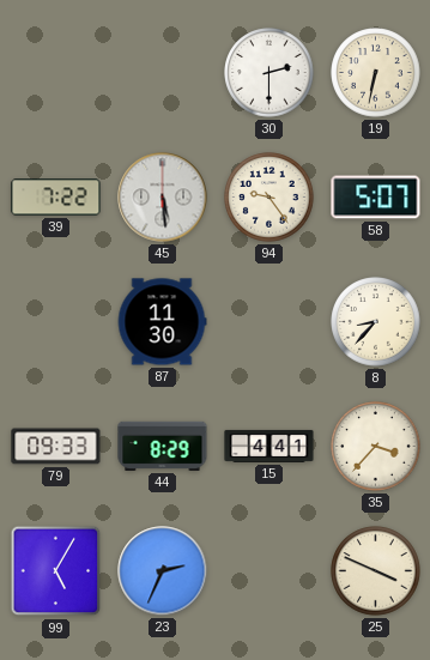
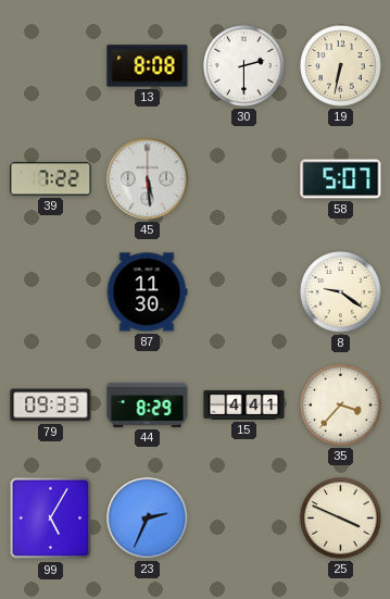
13: none -> 8:08 (148, 66)
94: 9:24 -> none (269, 198)
8: 8:37 -> 9:21 (341, 292)
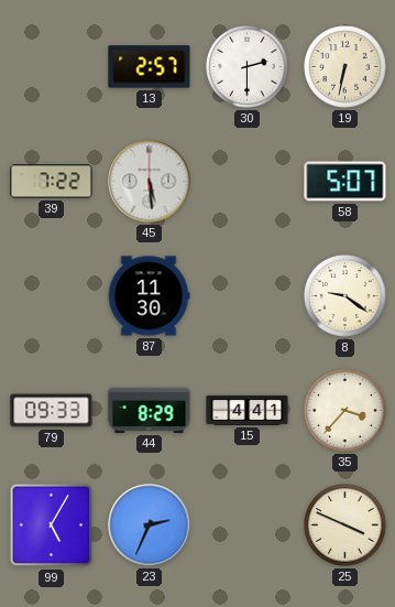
13: 8:08 -> 2:57 (150, 67)
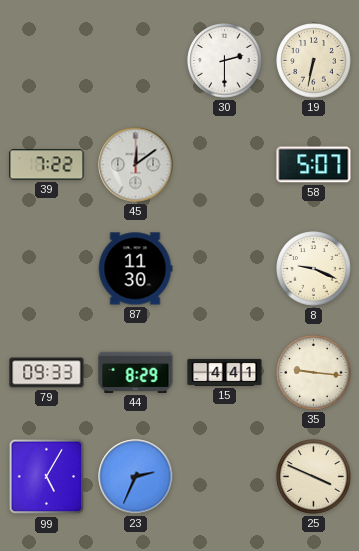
13: 2:57 -> none (150, 67)
45: 5:29 -> 12:09 (136, 165)
8: 9:21 -> 9:19 (314, 269)
35: 3:37 -> 9:16 (314, 373)
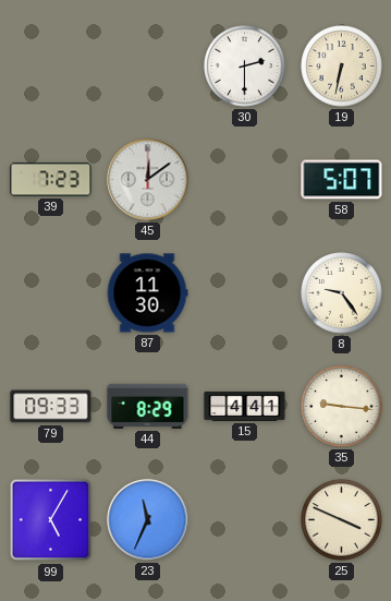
39: 7:22 -> 7:23 (51, 180)
8: 9:19 -> 9:24 (342, 293)
23: 2:34 -> 11:34 (148, 520)
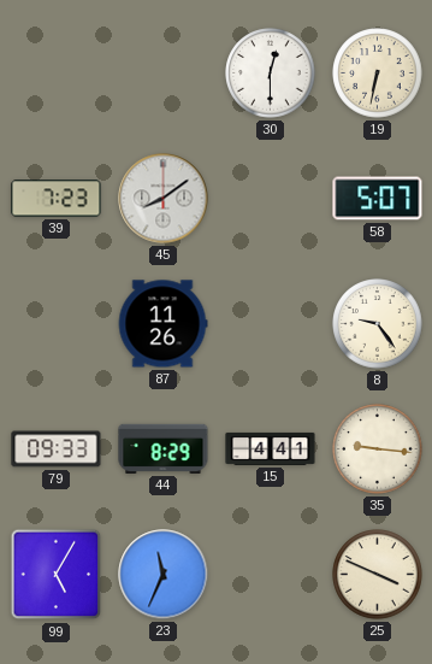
30: 2:30 -> 12:30 (271, 74)
45: 12:09 -> 8:09 (164, 199)
87: 11:30 -> 11:26 (162, 324)
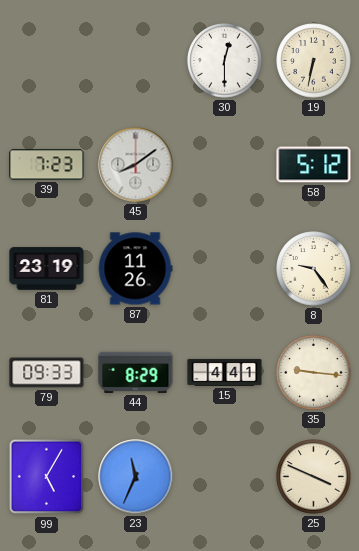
58: 5:07 -> 5:12 (314, 165)
81: none -> 23:19 (47, 269)
